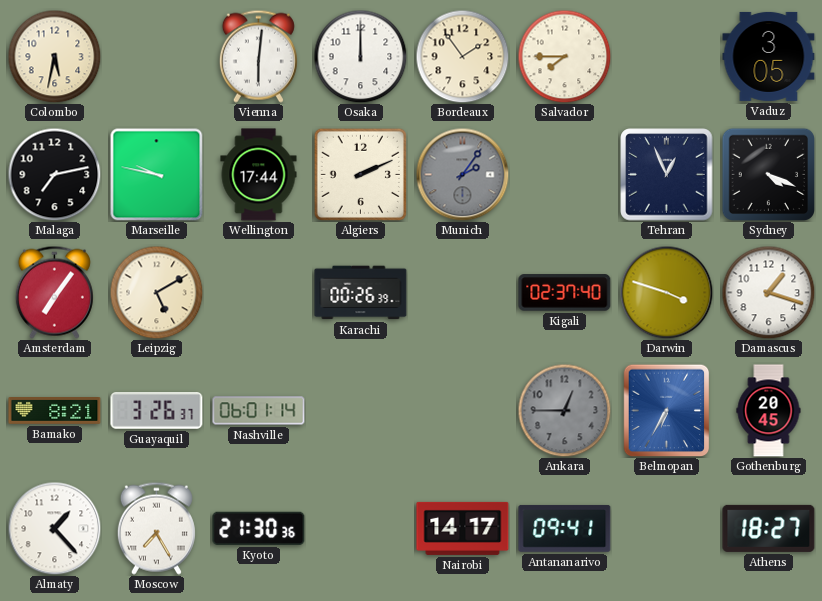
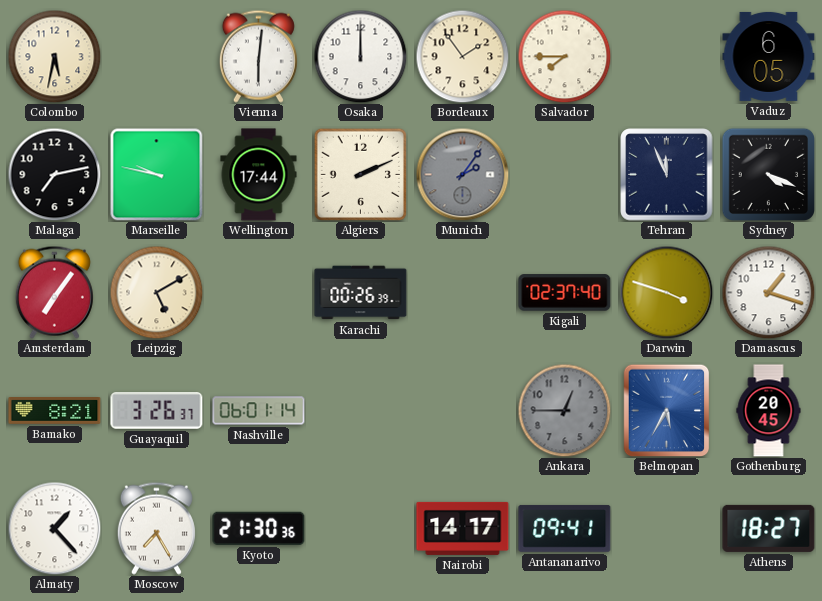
Vaduz: 3:05 -> 6:05 (769, 56)
Tehran: 12:56 -> 11:56 (667, 175)
Belmopan: 6:35 -> 5:35 (667, 410)
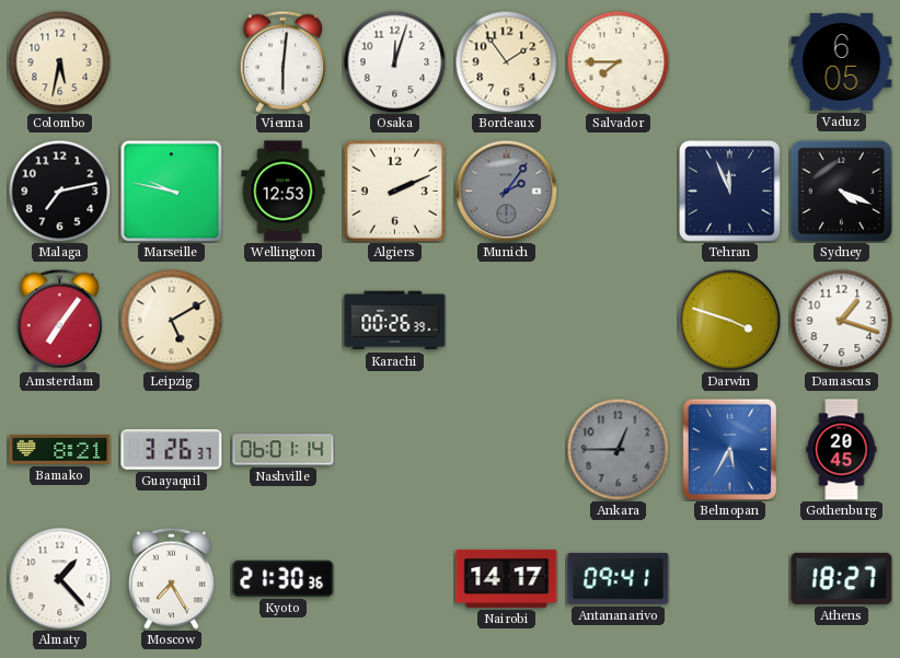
Osaka: 12:00 -> 12:03 (394, 61)
Wellington: 17:44 -> 12:53 (284, 192)
Kigali: 02:37 -> none (565, 293)
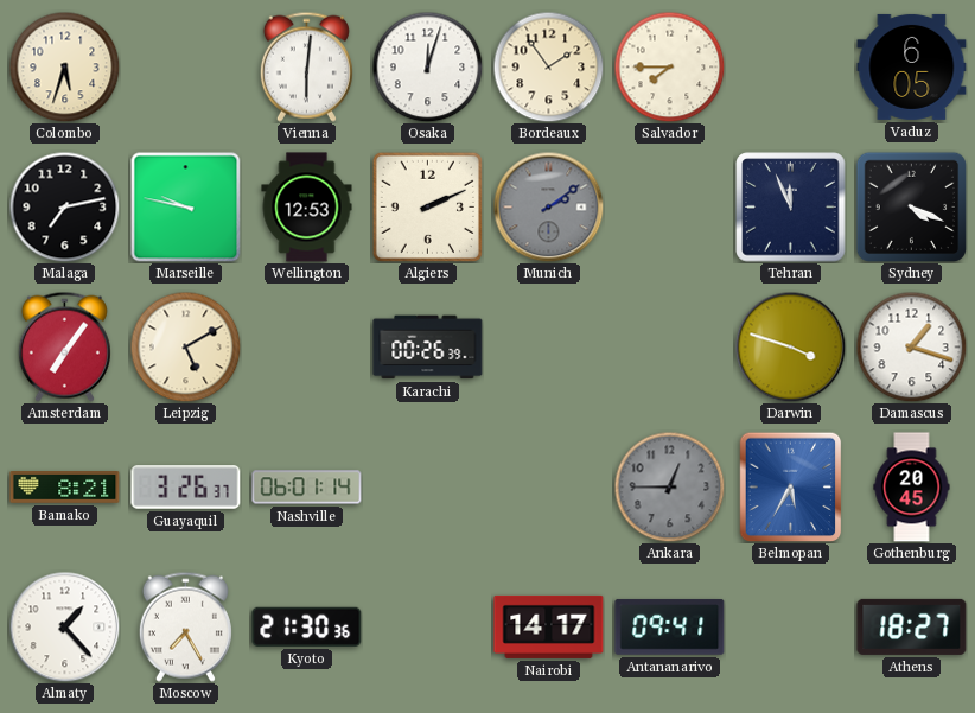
Colombo: 5:32 -> 5:33 (64, 66)
Munich: 2:06 -> 2:09 (548, 206)
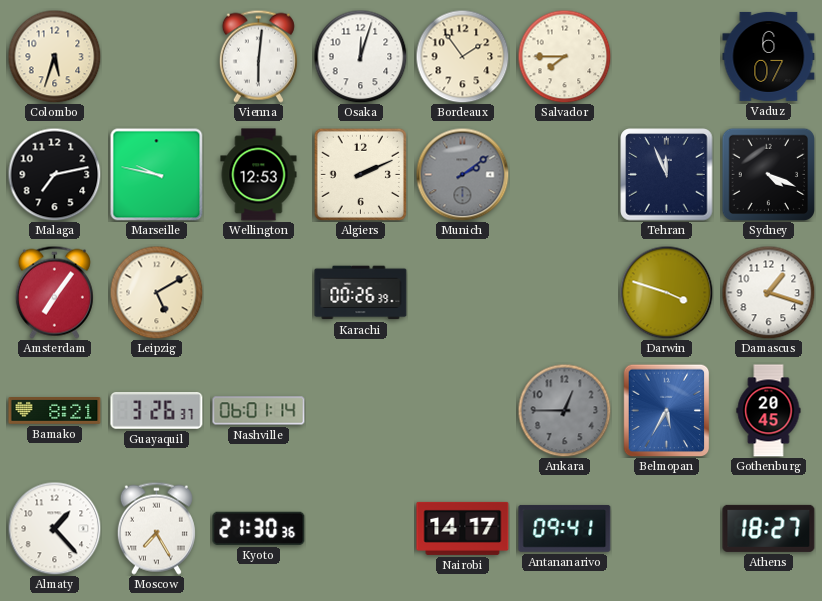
Vaduz: 6:05 -> 6:07 (769, 56)
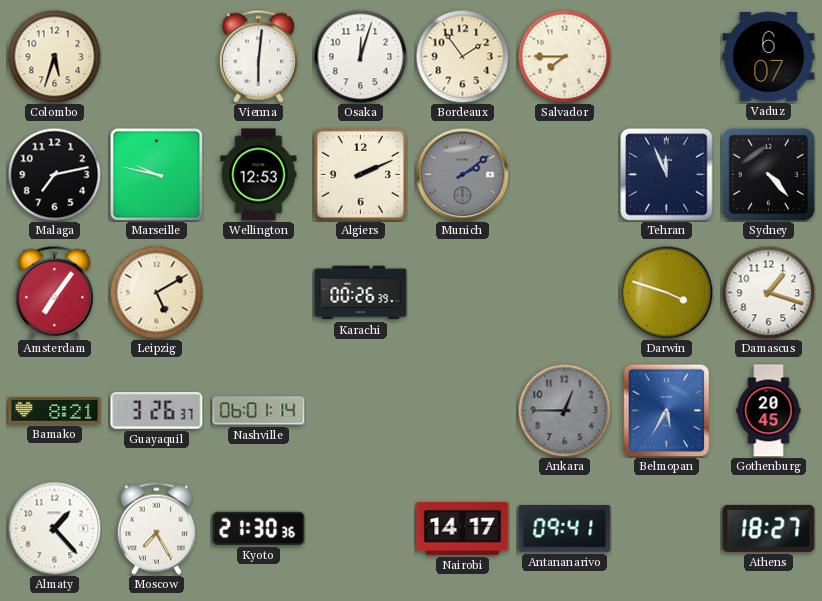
Sydney: 4:19 -> 4:23 (768, 174)
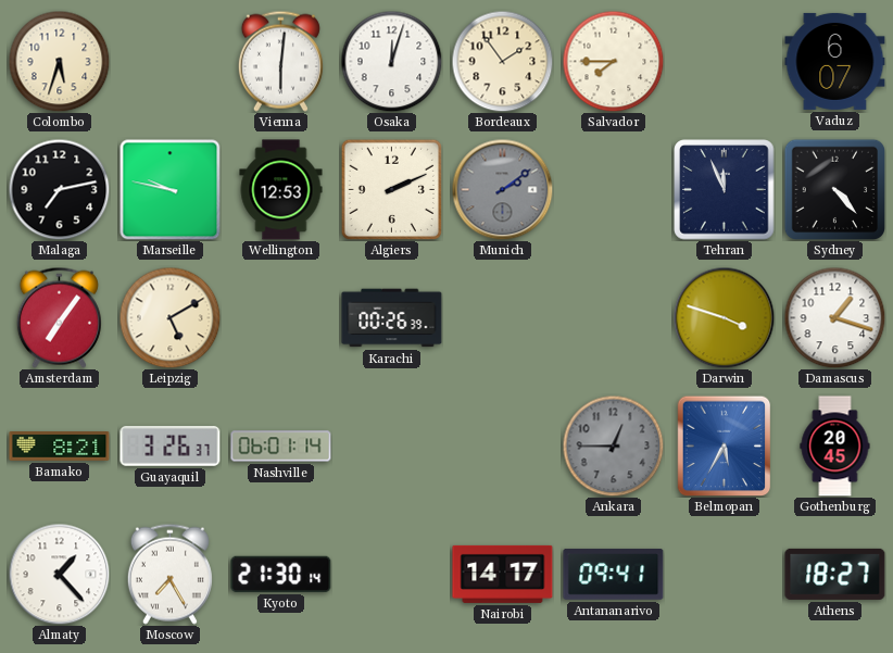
Kyoto: 21:30:36 -> 21:30:14 (281, 574)
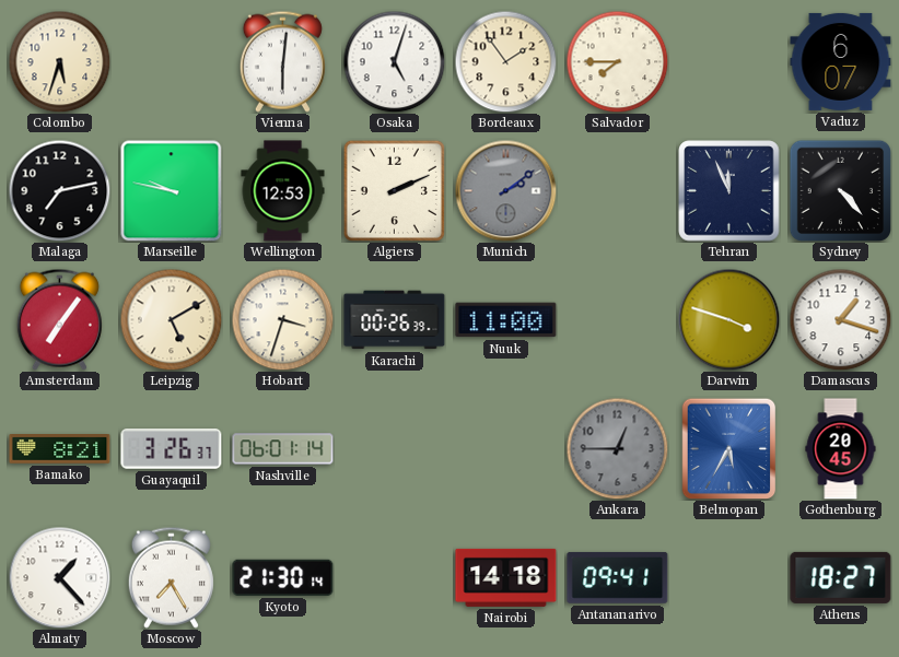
Osaka: 12:03 -> 5:03 (394, 61)
Hobart: none -> 3:33 (282, 319)
Nuuk: none -> 11:00 (506, 320)
Nairobi: 14:17 -> 14:18 (506, 577)
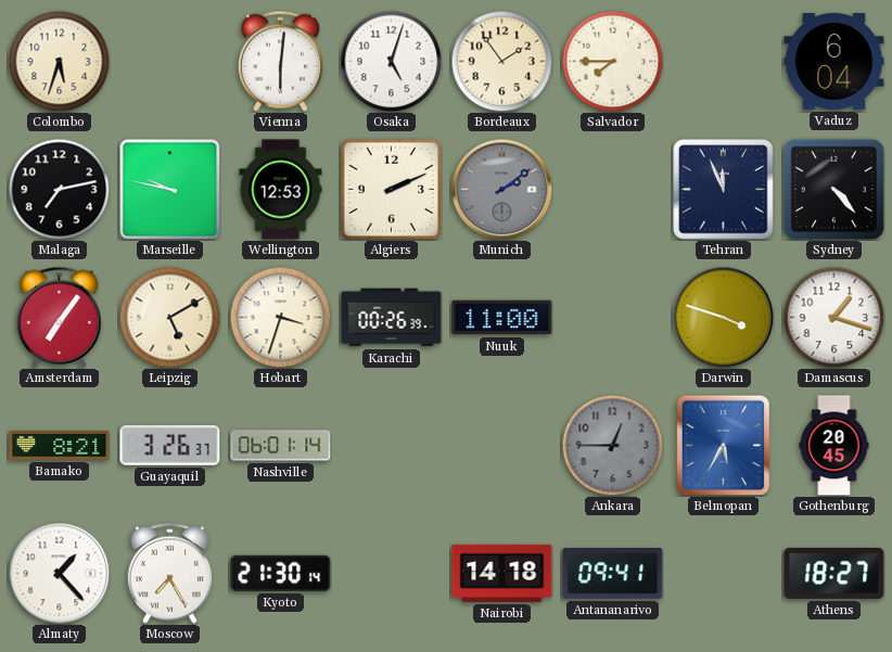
Vaduz: 6:07 -> 6:04 (834, 61)
